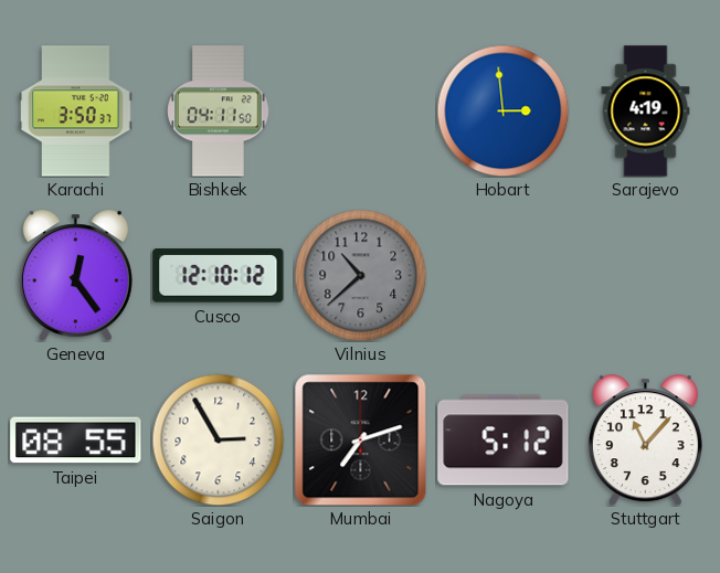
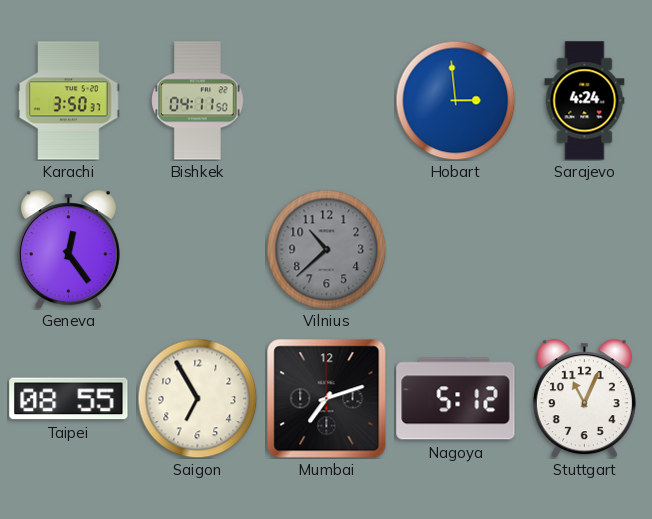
Sarajevo: 4:19 -> 4:24 (585, 101)
Cusco: 12:10 -> none (219, 276)
Saigon: 2:55 -> 6:55 (197, 398)
Stuttgart: 11:07 -> 11:04 (584, 399)
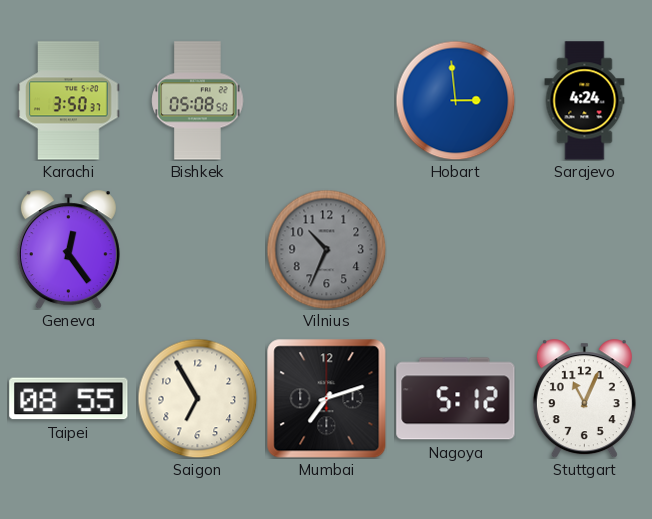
Bishkek: 04:11 -> 05:08 (198, 101)
Vilnius: 10:38 -> 10:34 (326, 249)
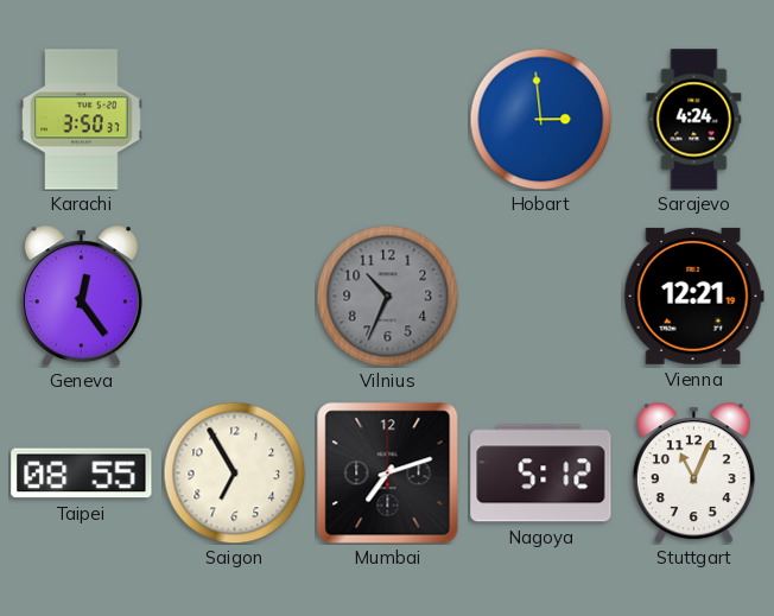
Bishkek: 05:08 -> none (198, 101)
Vienna: none -> 12:21 (693, 296)
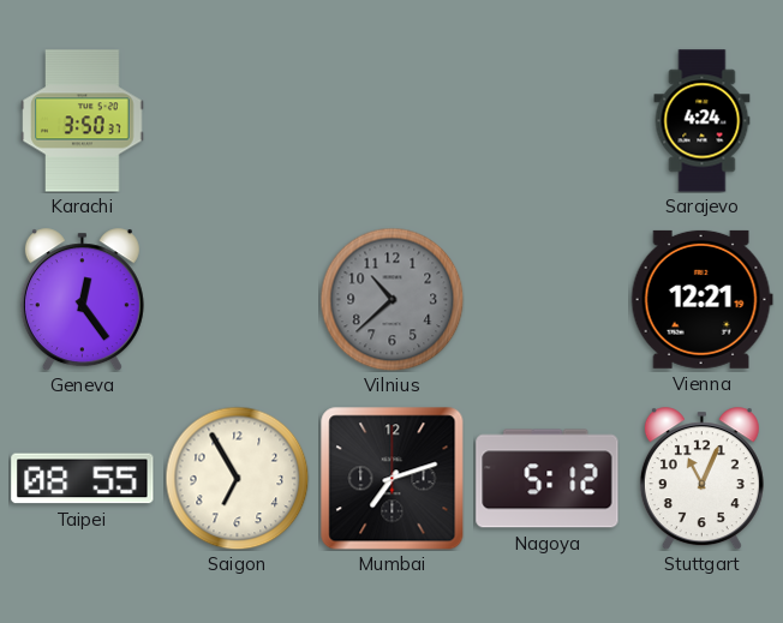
Hobart: 2:59 -> none (540, 119)
Vilnius: 10:34 -> 10:38 (391, 299)
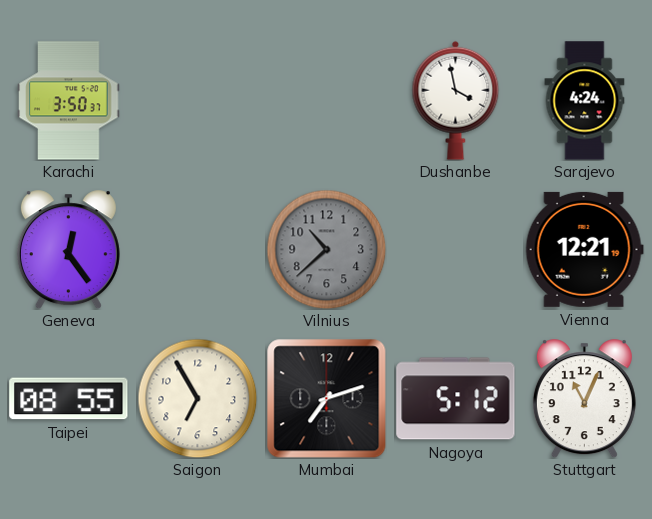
Dushanbe: none -> 3:58 (456, 100)
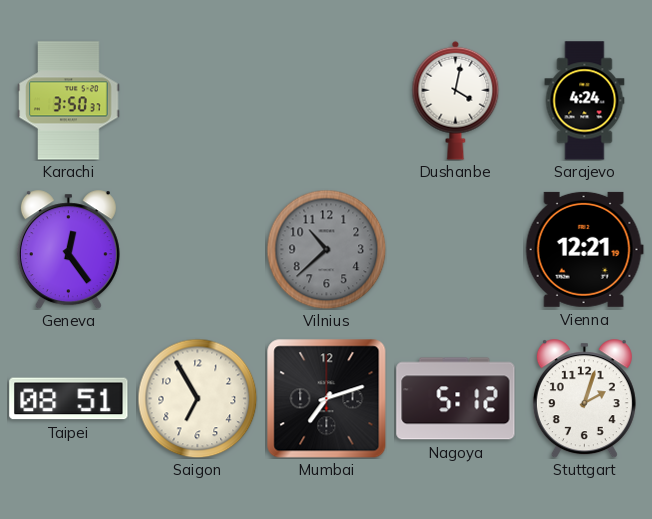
Dushanbe: 3:58 -> 4:02 (456, 100)
Taipei: 08:55 -> 08:51 (69, 399)
Stuttgart: 11:04 -> 2:03 (584, 399)
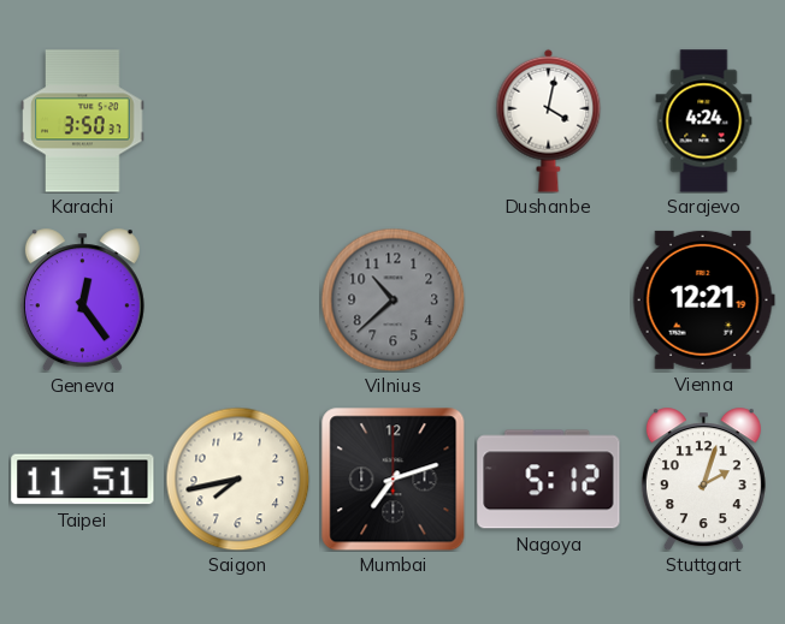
Taipei: 08:51 -> 11:51 (83, 480)
Saigon: 6:55 -> 7:43 (237, 479)
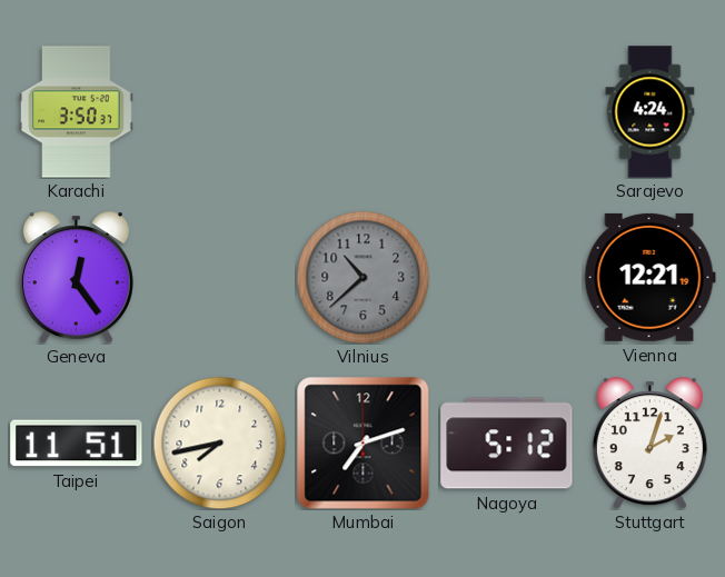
Dushanbe: 4:02 -> none (549, 120)
